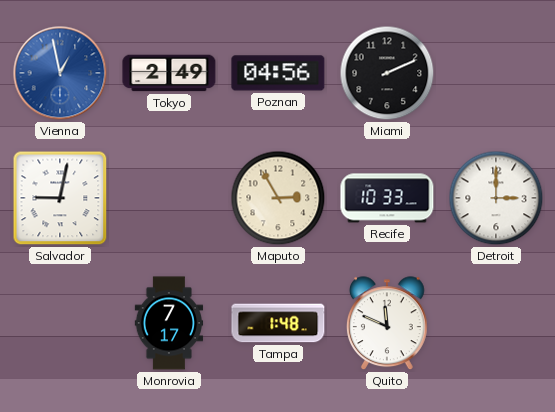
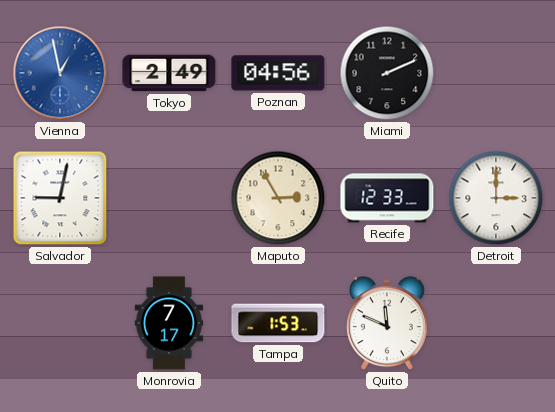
Recife: 10:33 -> 12:33 (387, 198)
Tampa: 1:48 -> 1:53 (278, 323)
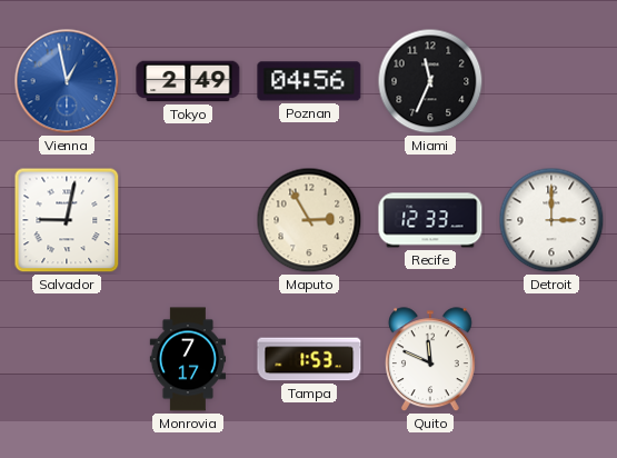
Miami: 2:11 -> 11:34 (430, 81)
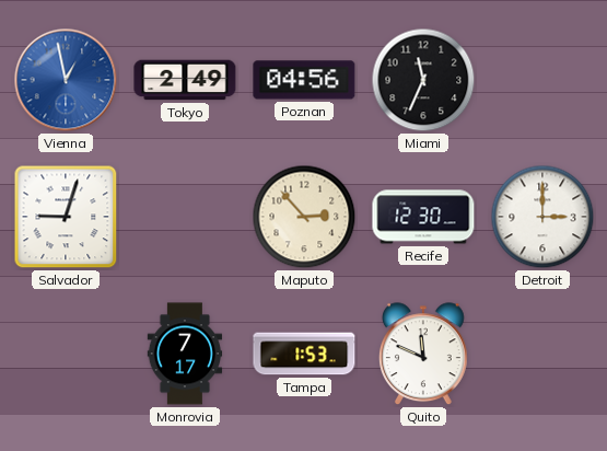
Salvador: 9:02 -> 9:03 (66, 217)
Maputo: 2:55 -> 2:53 (304, 217)
Recife: 12:33 -> 12:30 (423, 217)
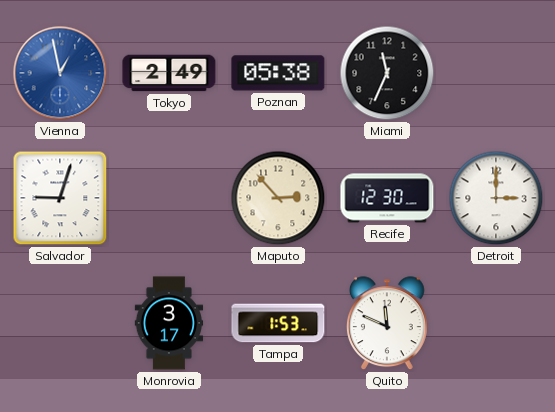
Poznan: 04:56 -> 05:38 (278, 73)
Monrovia: 7:17 -> 3:17 (169, 323)
